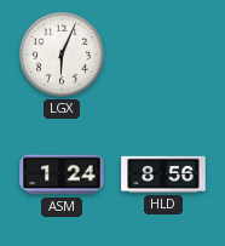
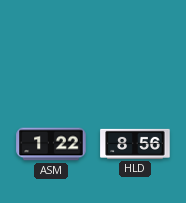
LGX: 6:04 -> none (62, 55)
ASM: 1:24 -> 1:22 (51, 144)
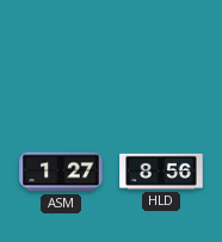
ASM: 1:22 -> 1:27 (61, 172)
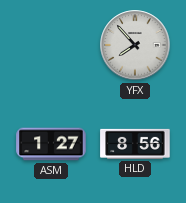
YFX: none -> 7:53 (135, 45)
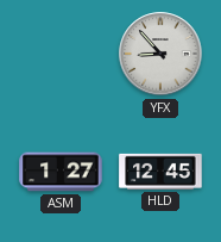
YFX: 7:53 -> 8:53 (160, 54)
HLD: 8:56 -> 12:45 (160, 172)
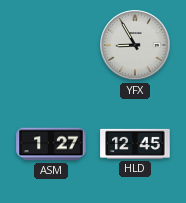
YFX: 8:53 -> 8:55 (135, 45)
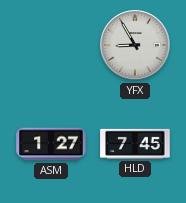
HLD: 12:45 -> 7:45 (135, 144)
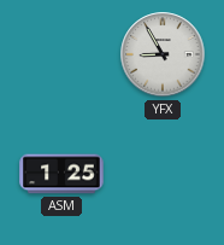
ASM: 1:27 -> 1:25 (61, 174)
HLD: 7:45 -> none (135, 144)
